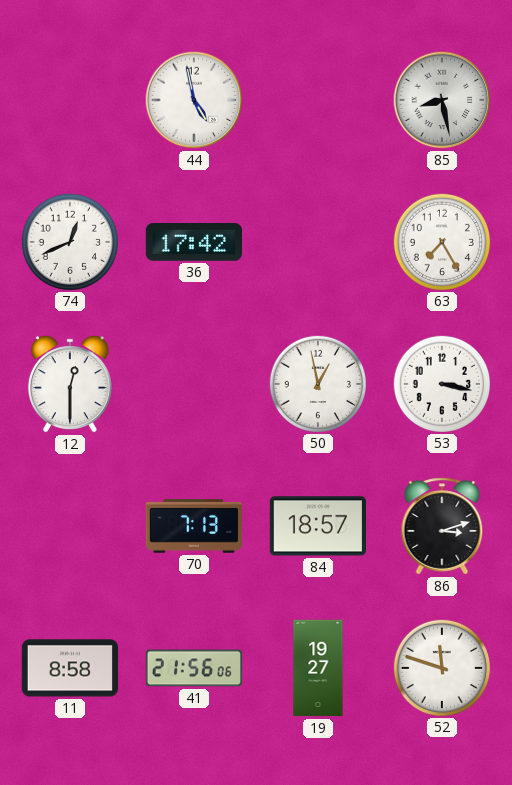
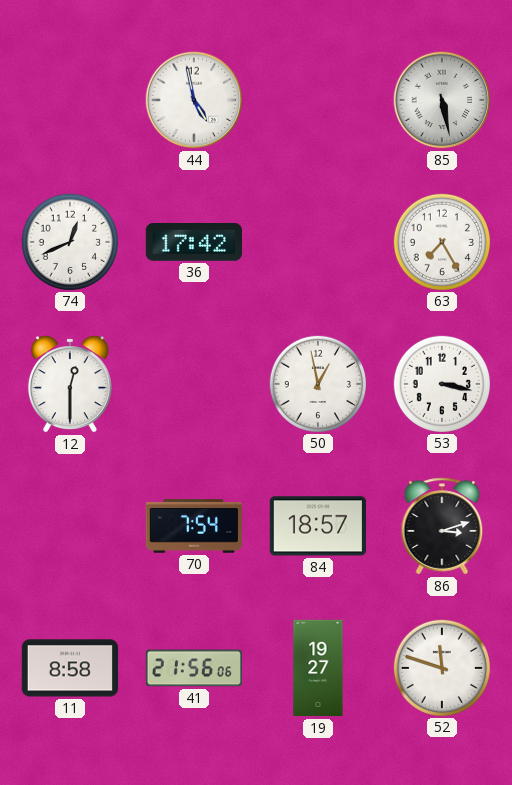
85: 8:28 -> 5:28 (442, 100)
70: 7:13 -> 7:54 (193, 526)
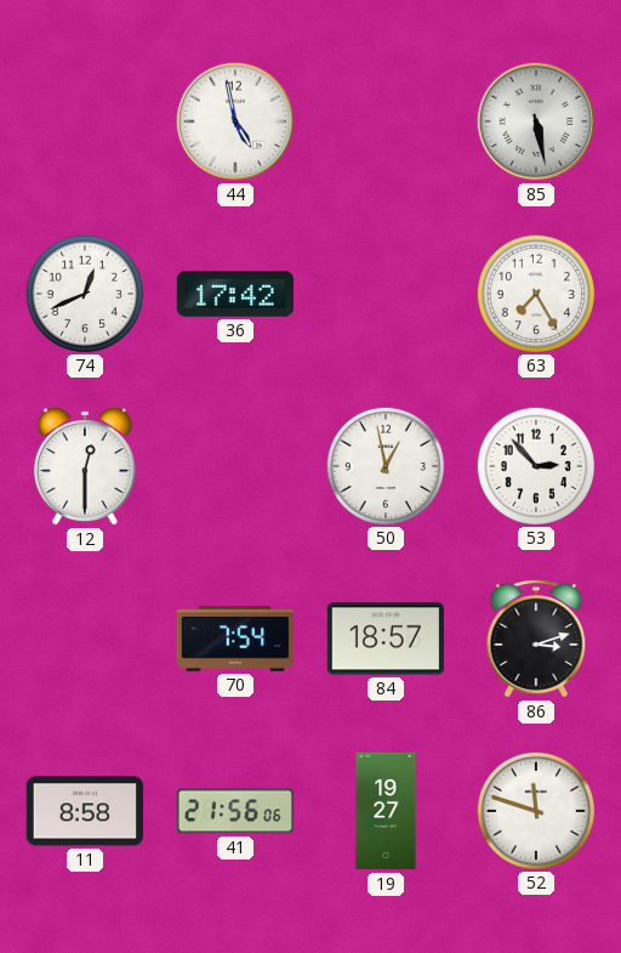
53: 3:17 -> 2:53 (535, 465)
